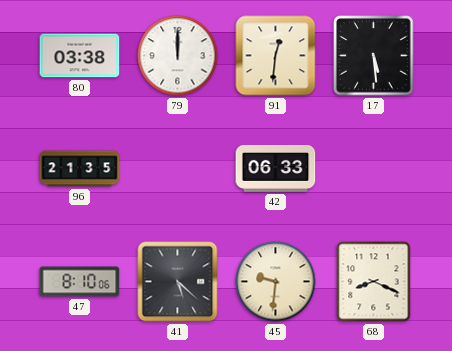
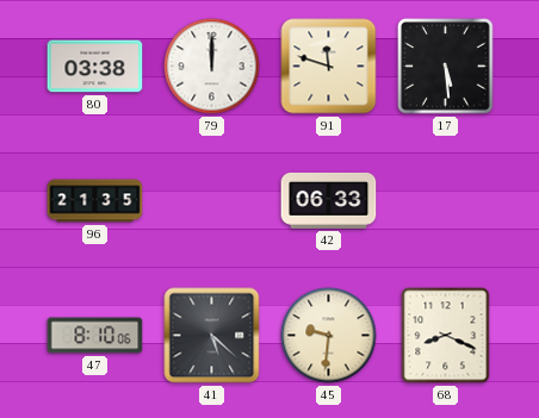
91: 12:31 -> 11:48 (329, 67)
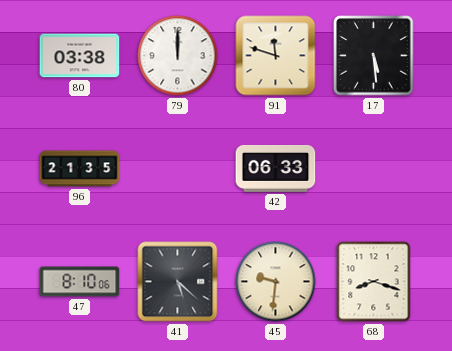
68: 8:19 -> 8:18 (374, 282)
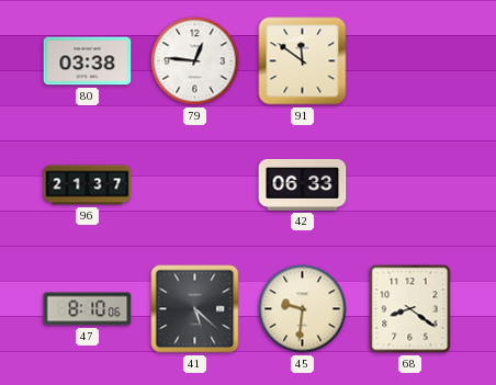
79: 12:00 -> 12:46 (195, 61)
91: 11:48 -> 11:51 (303, 61)
17: 5:29 -> none (374, 56)
96: 21:35 -> 21:37 (88, 185)
68: 8:18 -> 8:21 (410, 309)
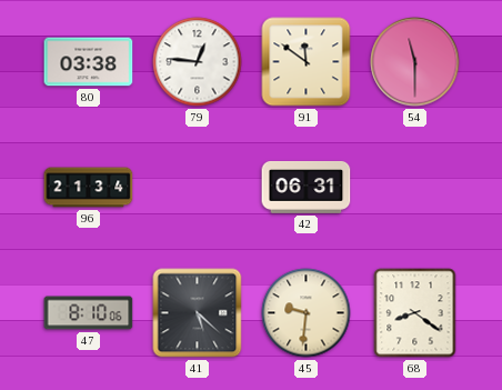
54: none -> 11:30 (415, 62)
96: 21:37 -> 21:34 (89, 188)
42: 06:33 -> 06:31 (307, 187)
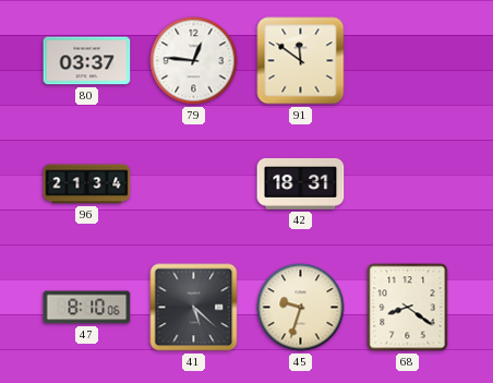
80: 03:38 -> 03:37 (87, 61)
54: 11:30 -> none (415, 62)
42: 06:31 -> 18:31 (301, 183)
45: 9:31 -> 9:33 (301, 308)
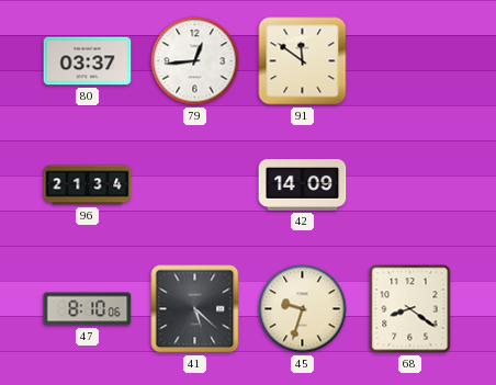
79: 12:46 -> 12:44 (195, 61)
42: 18:31 -> 14:09 (303, 184)
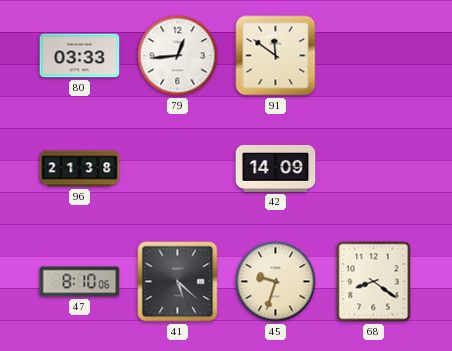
80: 03:37 -> 03:33 (80, 56)
96: 21:34 -> 21:38 (80, 169)
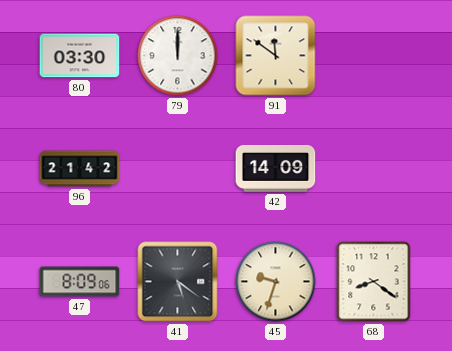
80: 03:33 -> 03:30 (80, 56)
79: 12:44 -> 12:00 (178, 56)
96: 21:38 -> 21:42 (80, 169)
47: 8:10 -> 8:09 (80, 282)
41: 5:22 -> 5:21 (178, 282)
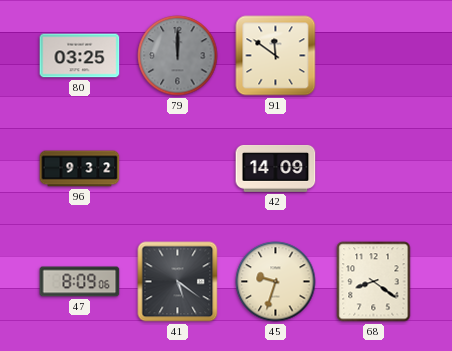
80: 03:30 -> 03:25 (80, 56)
79 dial: white -> grey (178, 56)
96: 21:42 -> 9:32 (80, 169)
